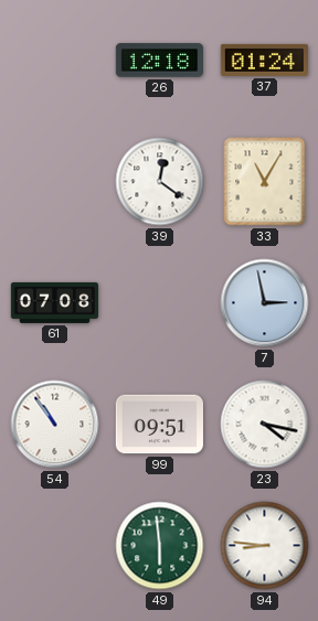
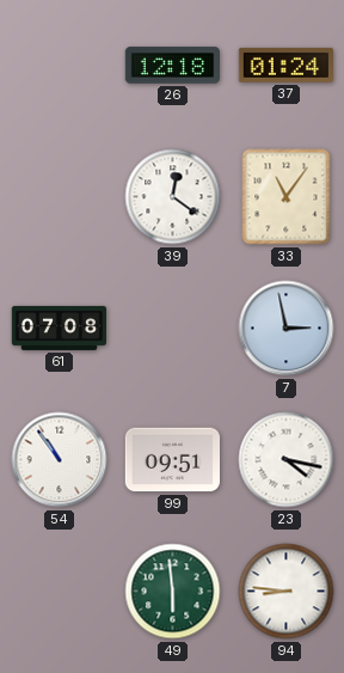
33: 11:05 -> 11:06 (287, 197)
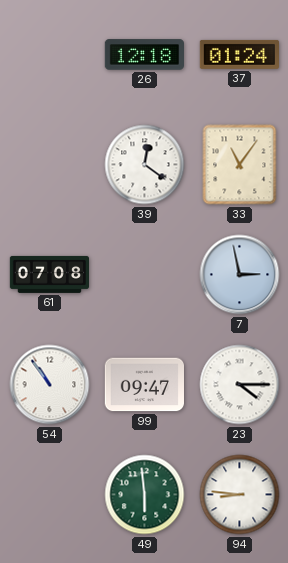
99: 09:51 -> 09:47 (144, 385)
23: 4:17 -> 4:15 (240, 385)
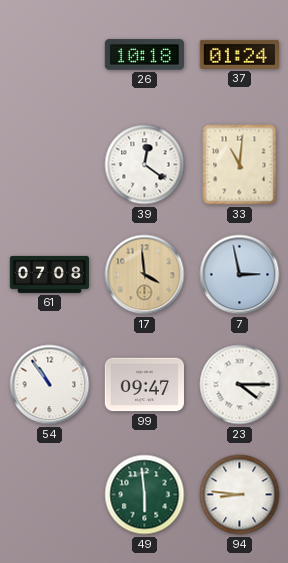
26: 12:18 -> 10:18 (144, 55)
33: 11:06 -> 11:01 (240, 165)
17: none -> 3:59 (145, 275)
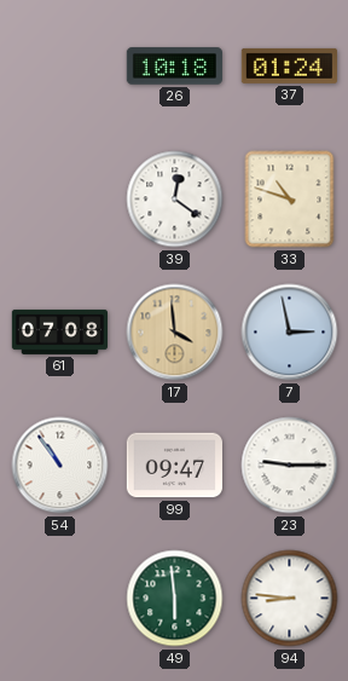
33: 11:01 -> 10:48 (290, 200)
23: 4:15 -> 9:15 (290, 466)
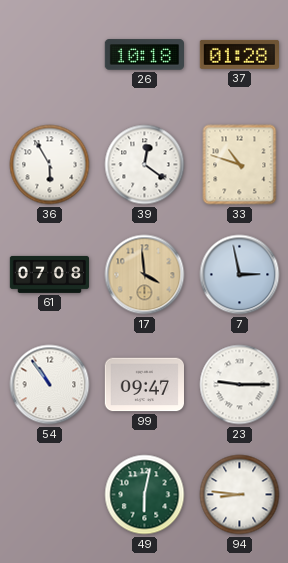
37: 01:24 -> 01:28 (239, 54)
36: none -> 5:55 (50, 165)
49: 5:59 -> 6:02 (145, 495)
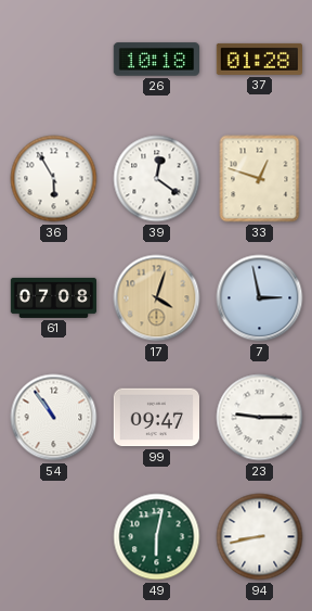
33: 10:48 -> 12:48 (260, 179)
17: 3:59 -> 4:03 (157, 298)
94: 8:46 -> 8:43 (260, 537)
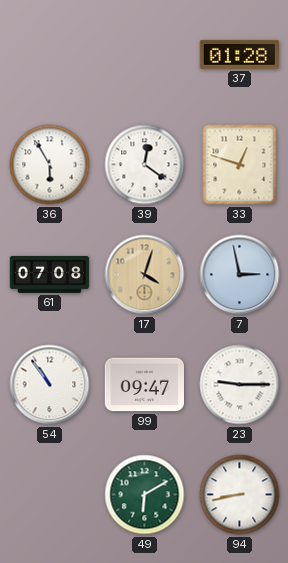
26: 10:18 -> none (156, 60)
49: 6:02 -> 6:10 (145, 495)
